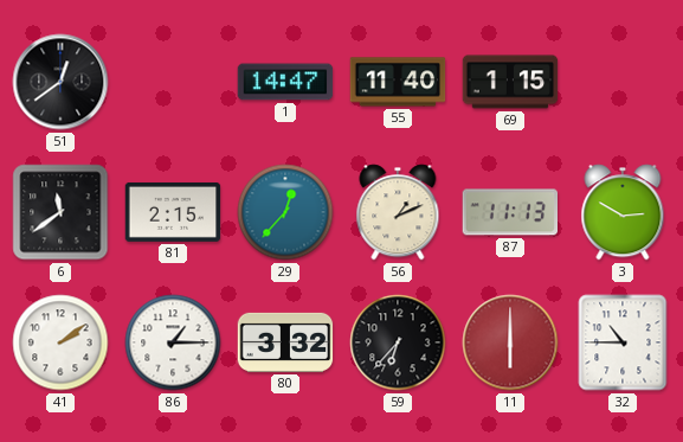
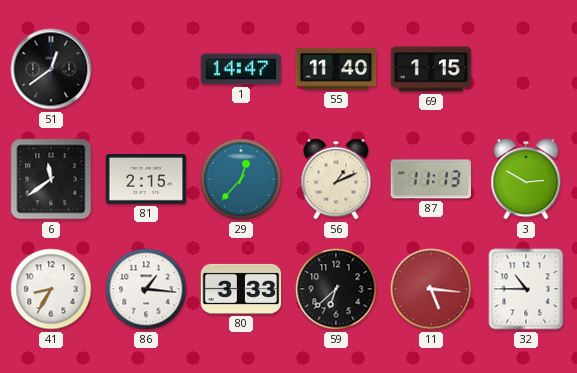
41: 2:09 -> 8:35 (51, 289)
86: 1:15 -> 1:16 (146, 289)
80: 3:32 -> 3:33 (241, 289)
59: 6:37 -> 6:38 (336, 289)
11: 6:00 -> 5:16 (431, 289)
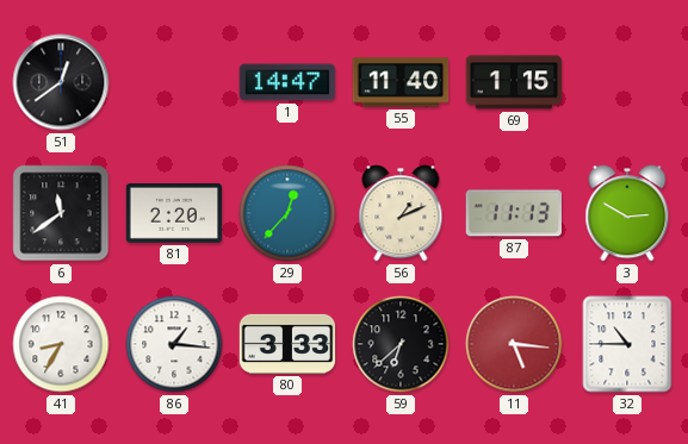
81: 2:15 -> 2:20 (174, 213)
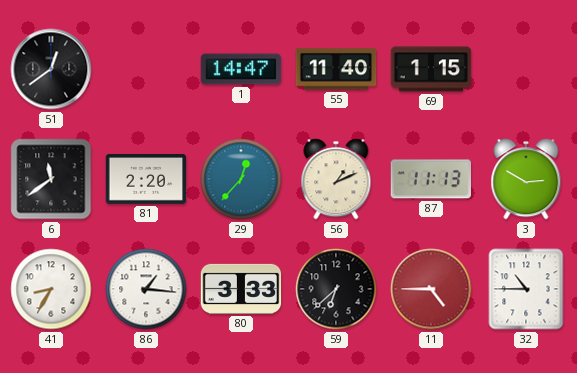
11: 5:16 -> 4:45 (431, 289)
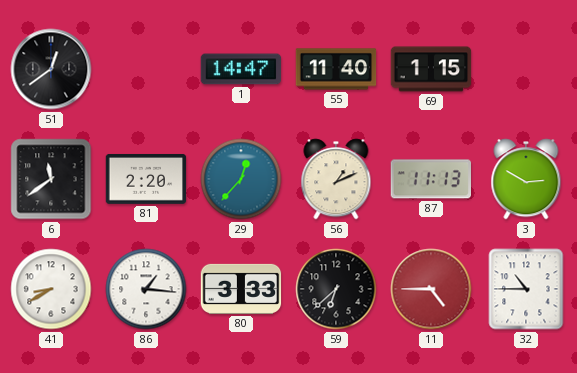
41: 8:35 -> 8:40 (51, 289)
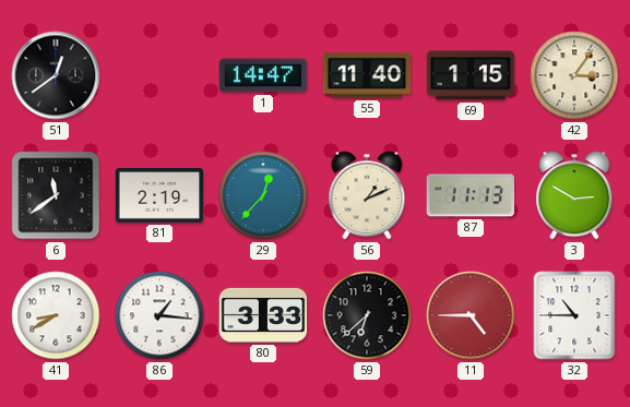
42: none -> 3:06 (574, 75)
81: 2:20 -> 2:19 (159, 195)
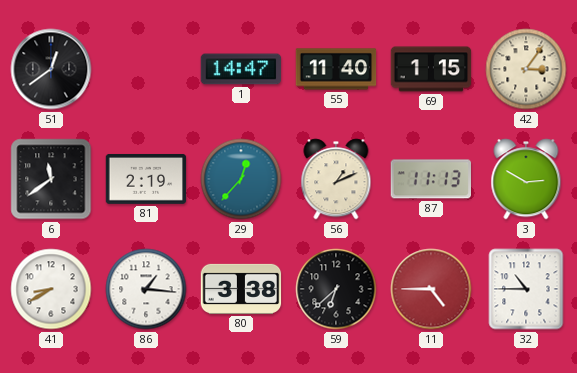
80: 3:33 -> 3:38 (241, 289)
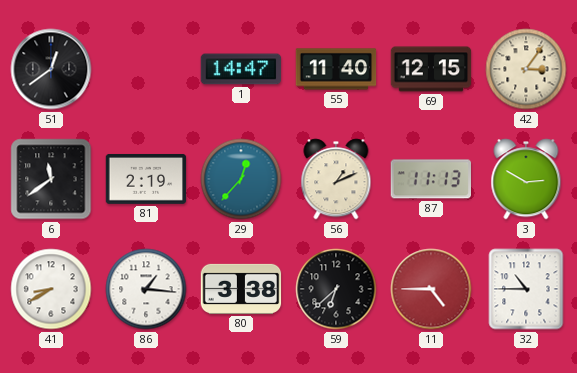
69: 1:15 -> 12:15 (431, 69)
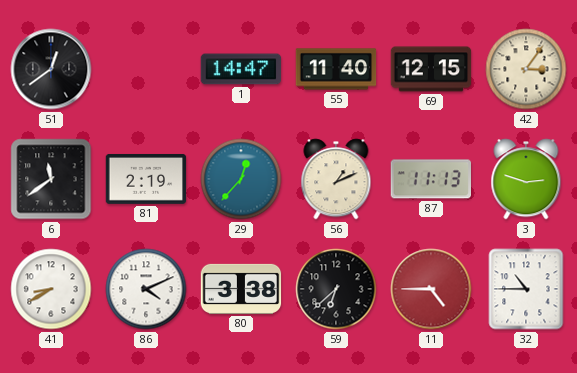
3: 2:50 -> 2:48 (526, 179)
86: 1:16 -> 4:11 (146, 289)
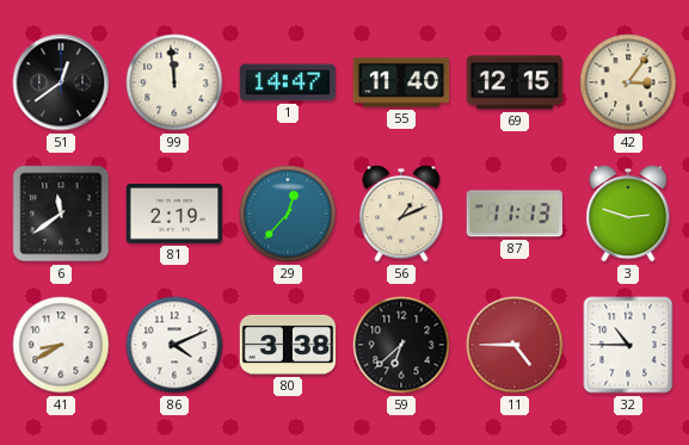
99: none -> 11:59 (174, 82)
